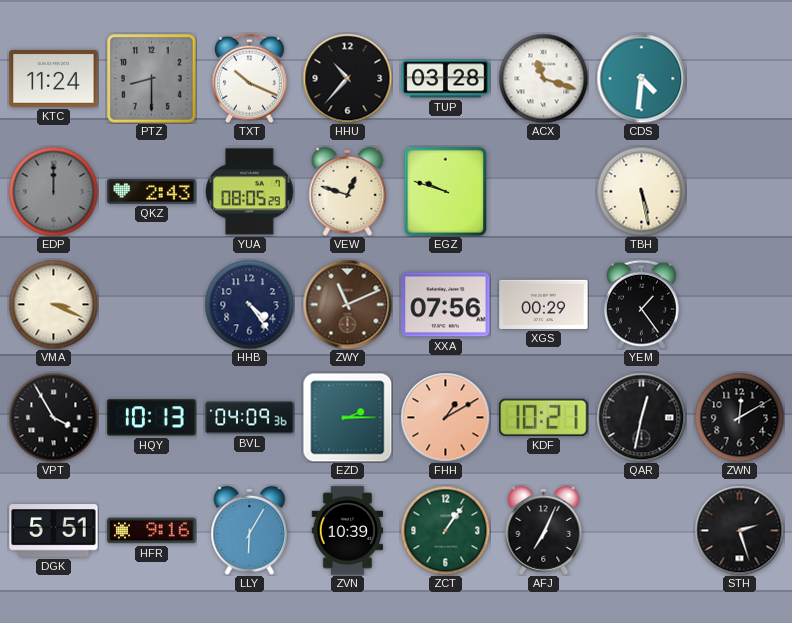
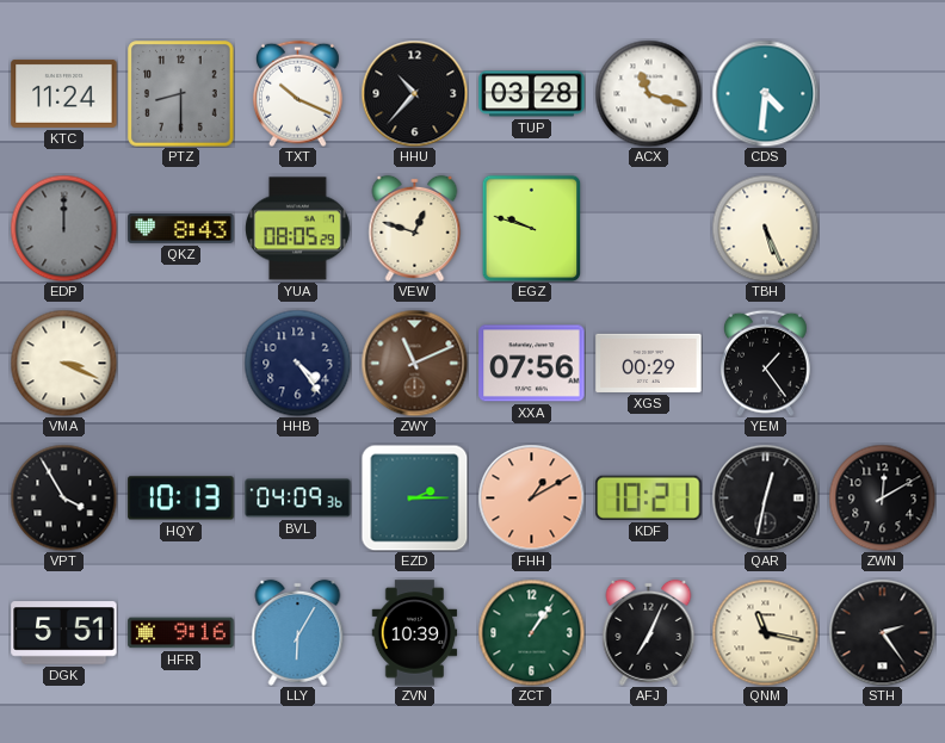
QKZ: 2:43 -> 8:43 (181, 228)
TBH: 5:28 -> 5:26 (765, 228)
QNM: none -> 11:17 (765, 632)
STH: 2:27 -> 2:24 (882, 632)
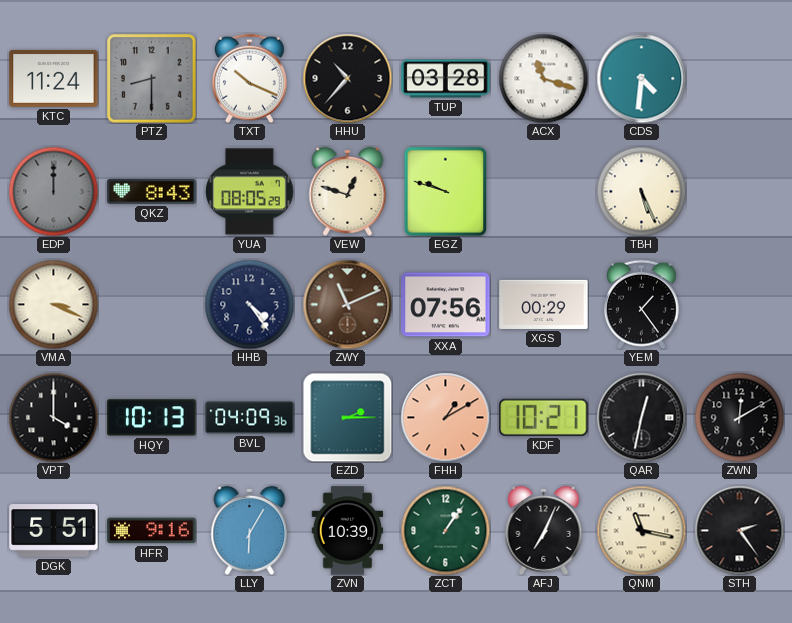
VPT: 3:55 -> 4:00 (53, 417)
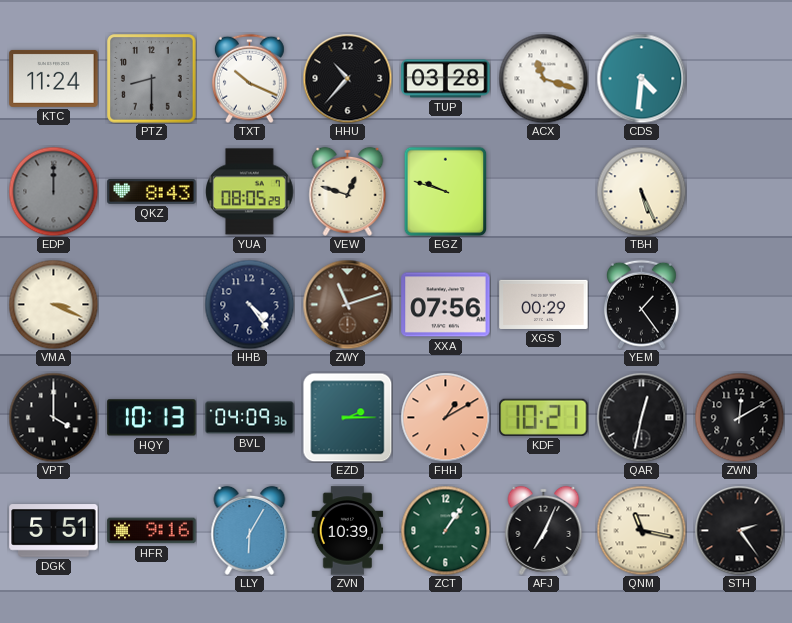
ZWY: 11:11 -> 11:12 (347, 304)
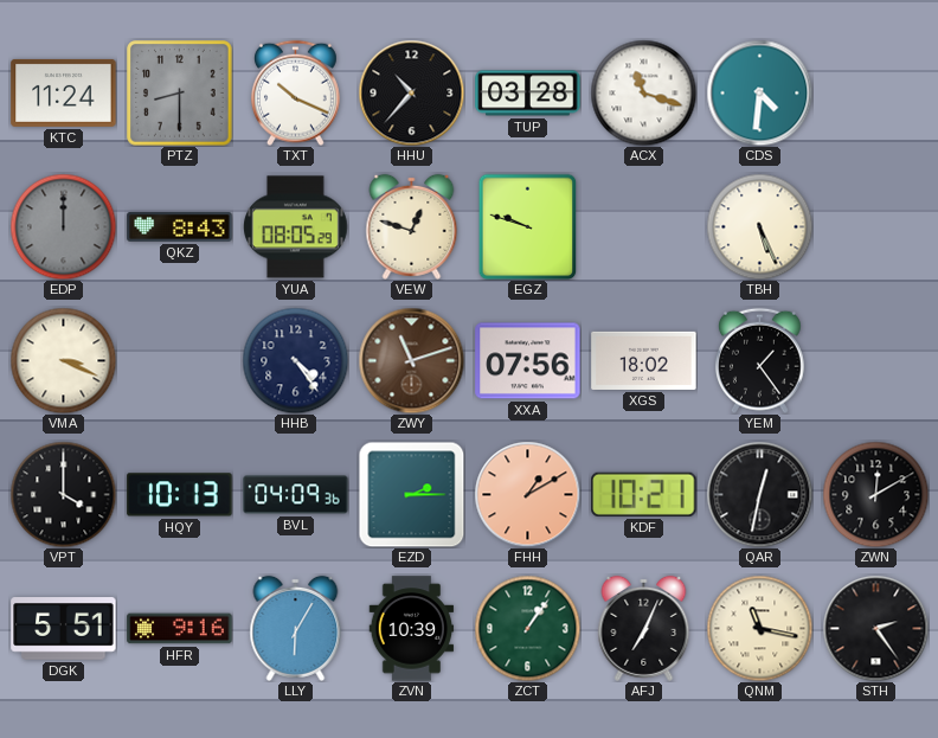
XGS: 00:29 -> 18:02 (644, 360)
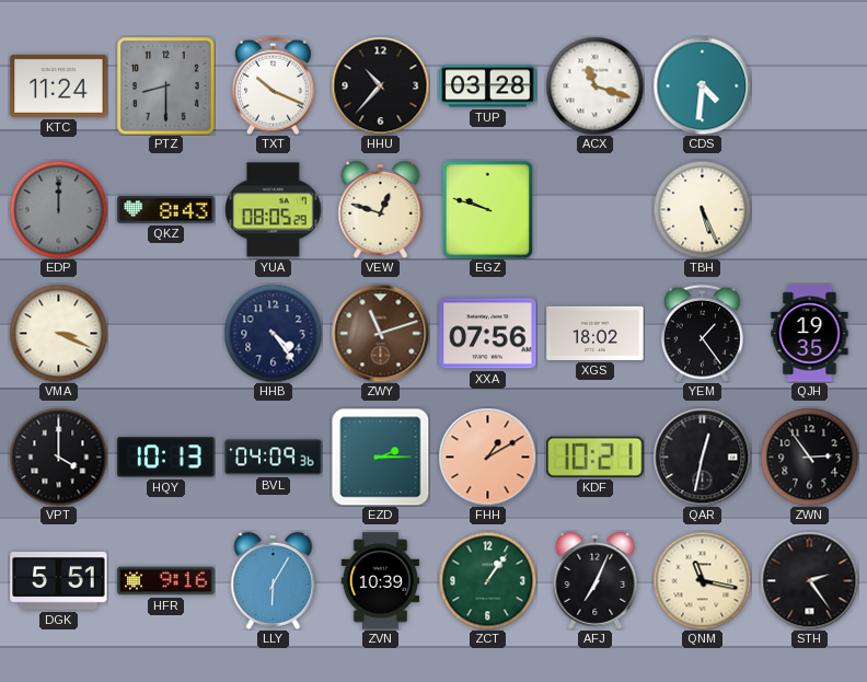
QJH: none -> 19:35 (810, 334)
ZWN: 12:10 -> 2:54 (809, 456)
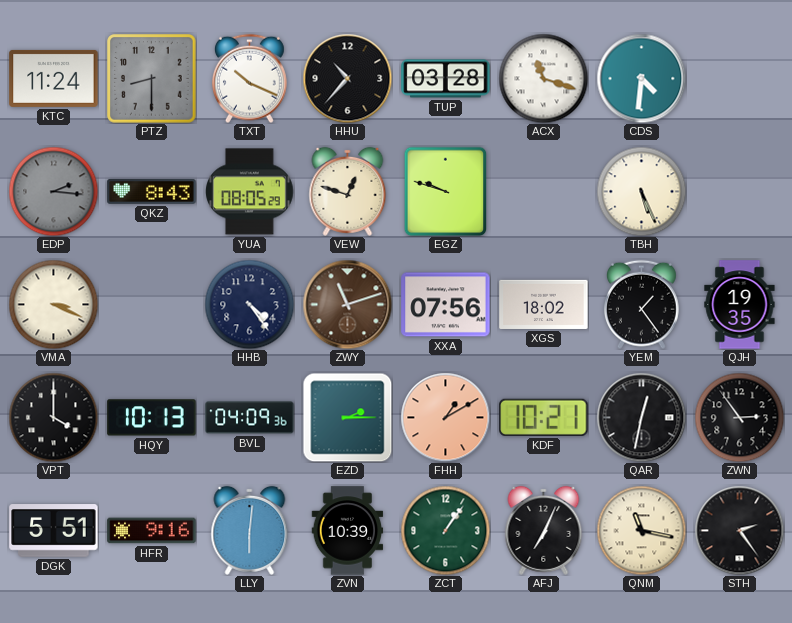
EDP: 12:00 -> 2:16 (53, 191)
LLY: 6:05 -> 6:01 (250, 530)
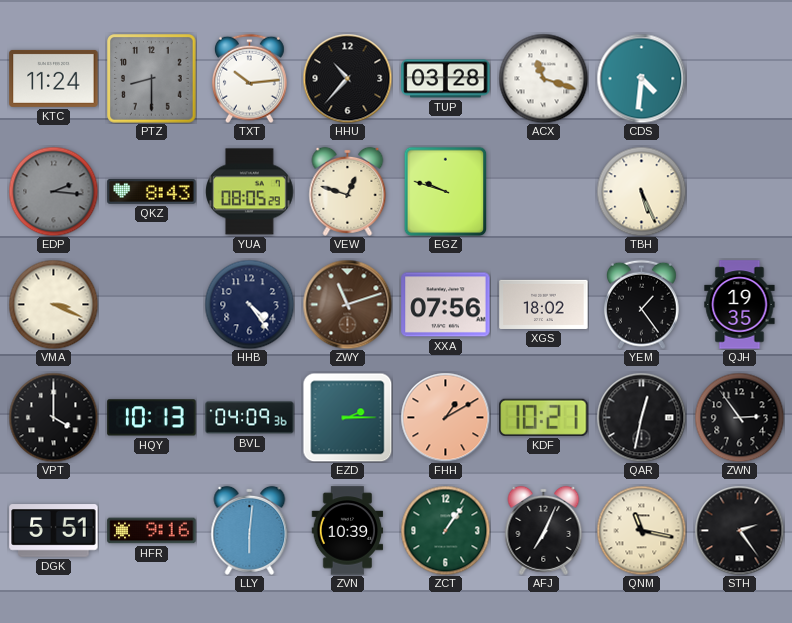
TXT: 10:19 -> 10:14 (250, 78)
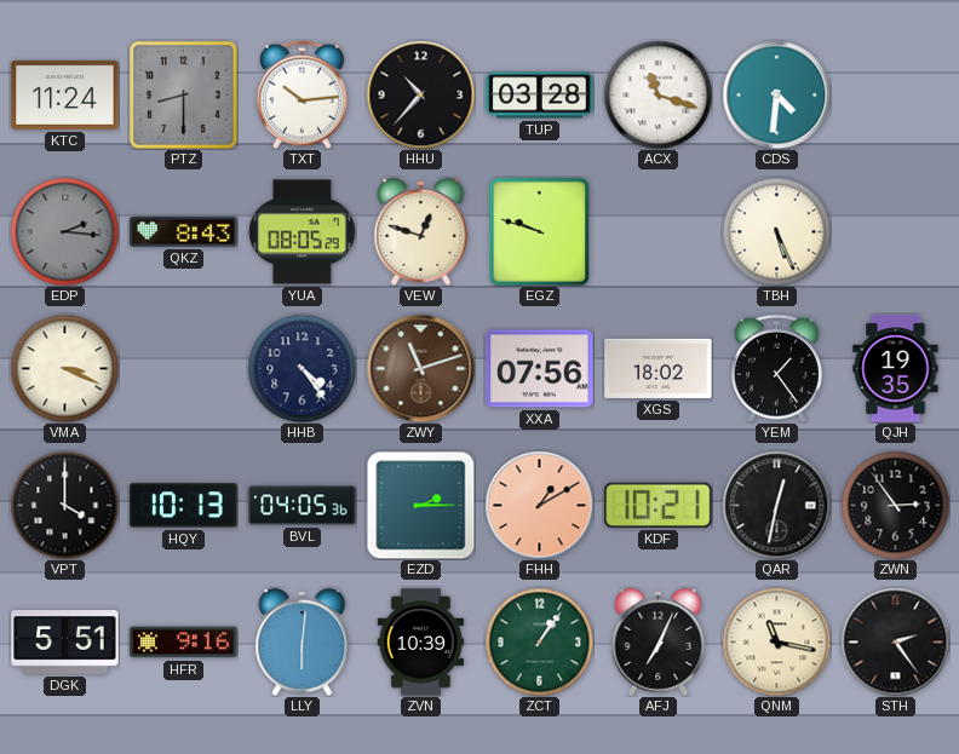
BVL: 04:09 -> 04:05 (303, 506)
